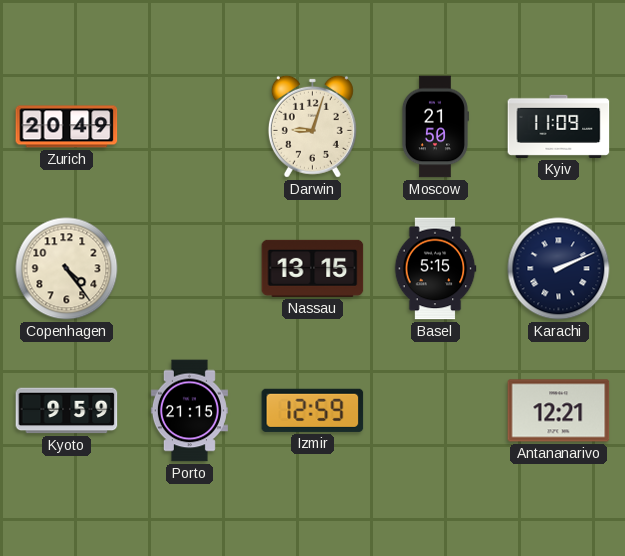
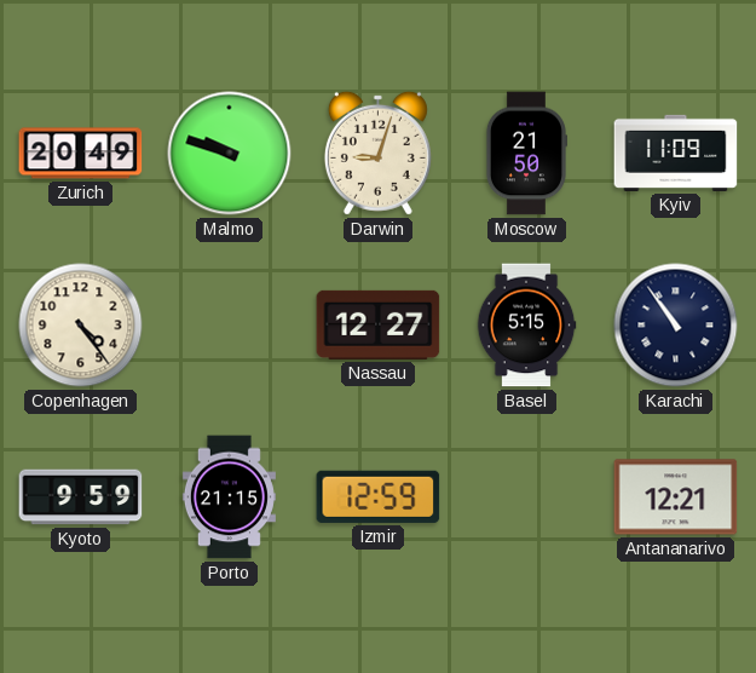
Malmo: none -> 9:48 (230, 154)
Nassau: 13:15 -> 12:27 (379, 324)
Karachi: 2:11 -> 10:54 (676, 326)
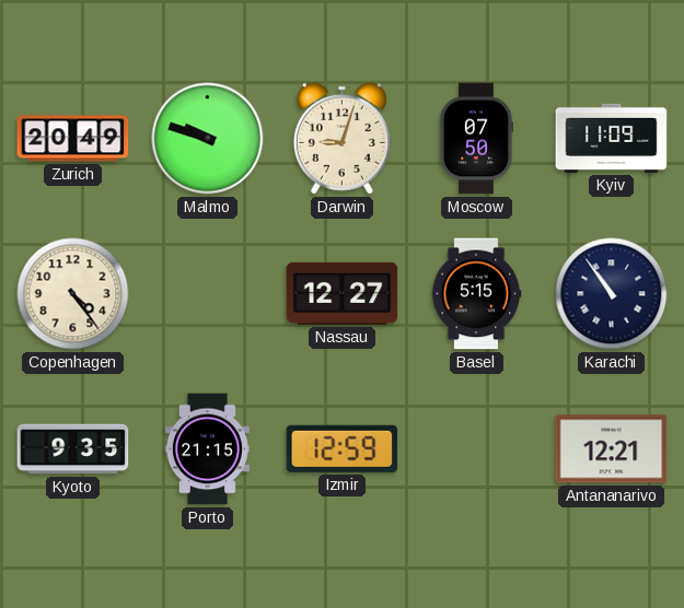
Moscow: 21:50 -> 07:50 (476, 139)
Kyoto: 9:59 -> 9:35 (73, 449)
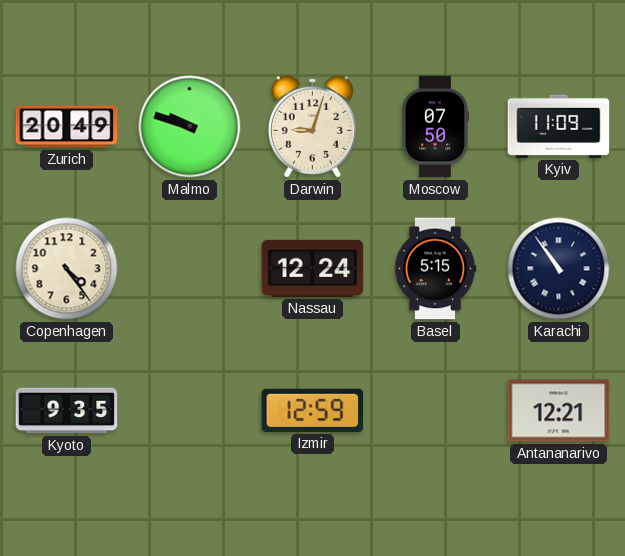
Nassau: 12:27 -> 12:24 (313, 268)
Porto: 21:15 -> none (207, 449)
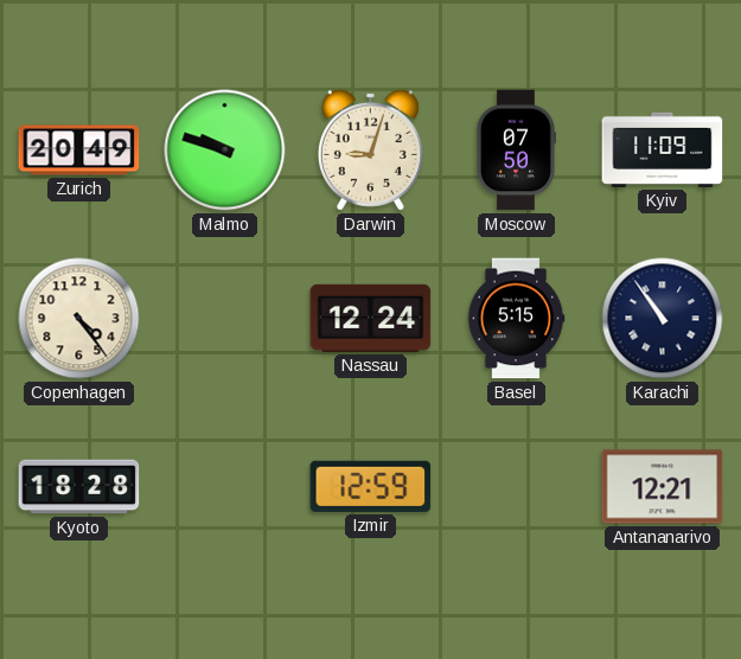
Kyoto: 9:35 -> 18:28 (79, 487)
